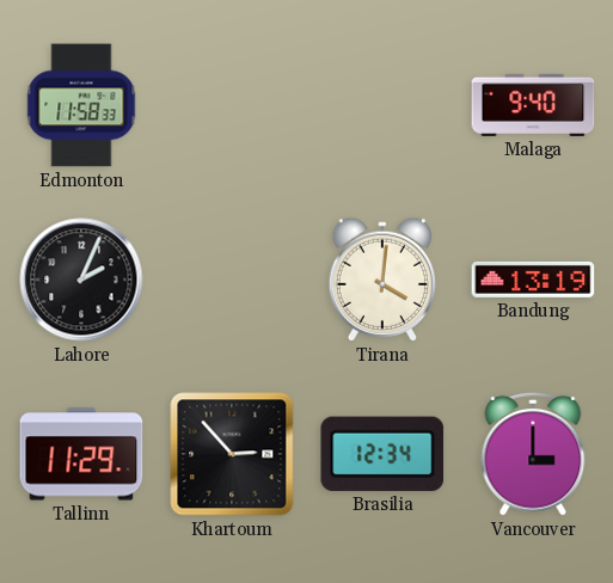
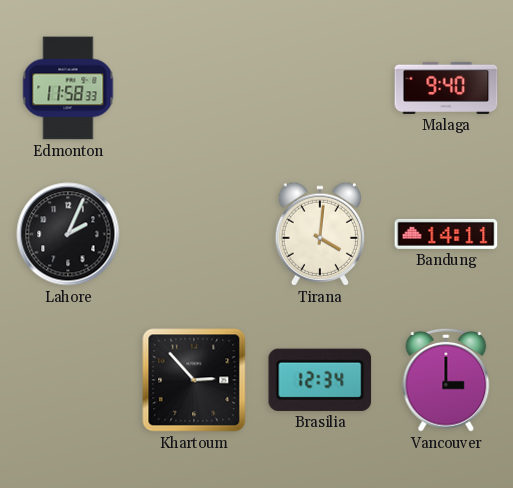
Bandung: 13:19 -> 14:11 (446, 234)
Tallinn: 11:29 -> none (81, 454)
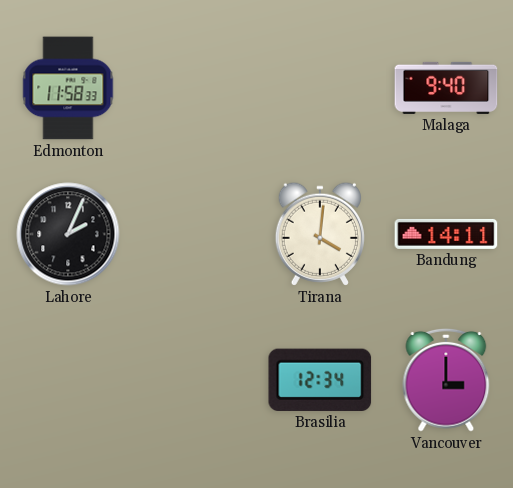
Khartoum: 2:53 -> none (194, 380)
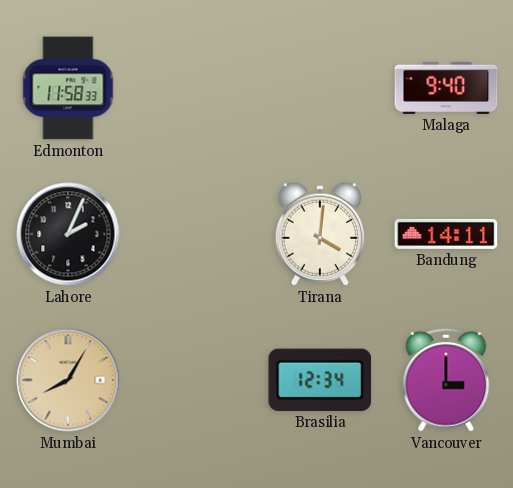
Mumbai: none -> 8:05 (68, 380)
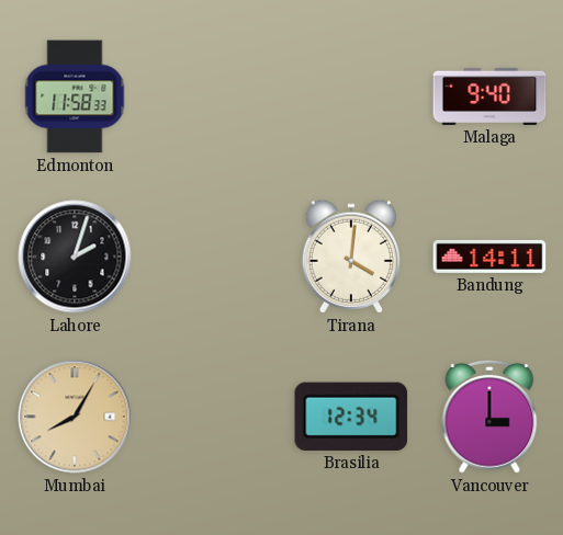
Lahore: 2:04 -> 2:03 (75, 257)
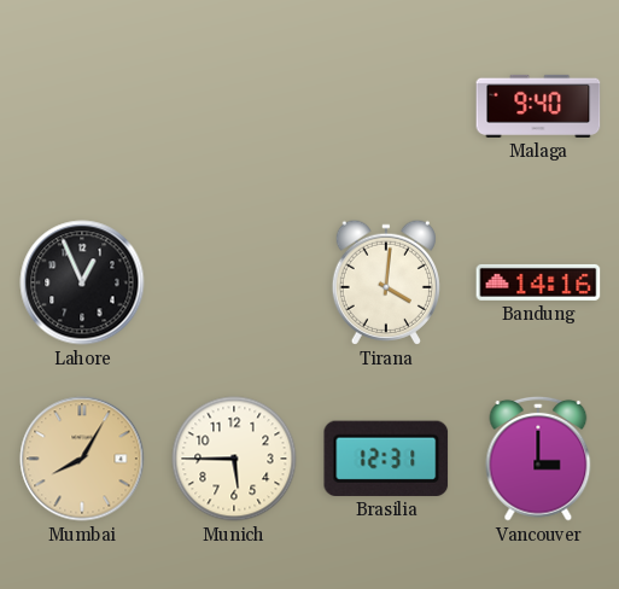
Edmonton: 11:58 -> none (75, 96)
Lahore: 2:03 -> 12:56 (82, 282)
Bandung: 14:11 -> 14:16 (538, 282)
Munich: none -> 5:45 (234, 459)
Brasilia: 12:34 -> 12:31 (386, 459)
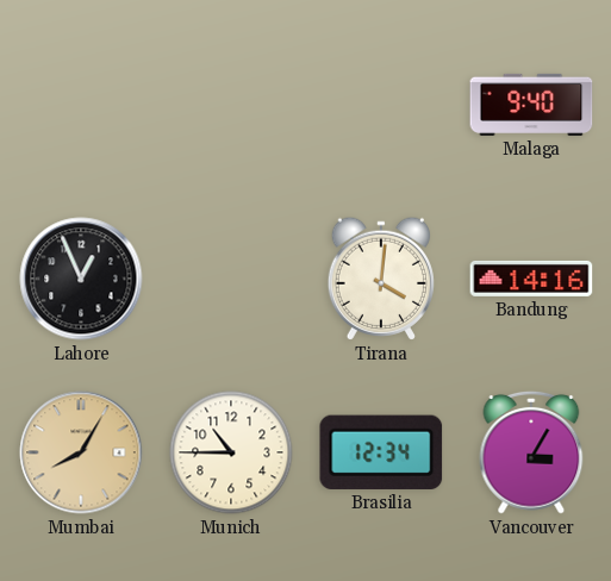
Munich: 5:45 -> 10:45 (231, 452)
Brasilia: 12:31 -> 12:34 (381, 452)
Vancouver: 3:00 -> 3:05 (531, 452)
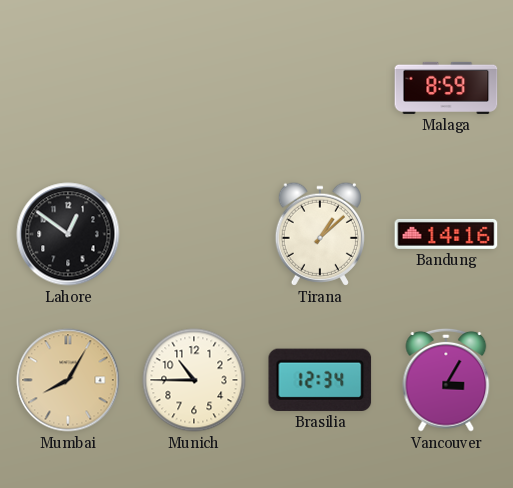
Malaga: 9:40 -> 8:59 (446, 88)
Lahore: 12:56 -> 12:51 (68, 234)
Tirana: 4:01 -> 1:08 (320, 234)
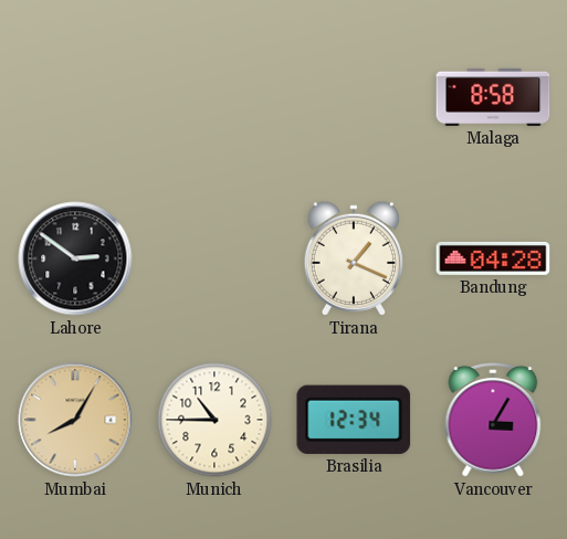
Malaga: 8:59 -> 8:58 (493, 97)
Lahore: 12:51 -> 2:51 (75, 258)
Tirana: 1:08 -> 1:19 (354, 258)
Bandung: 14:16 -> 04:28 (493, 258)
